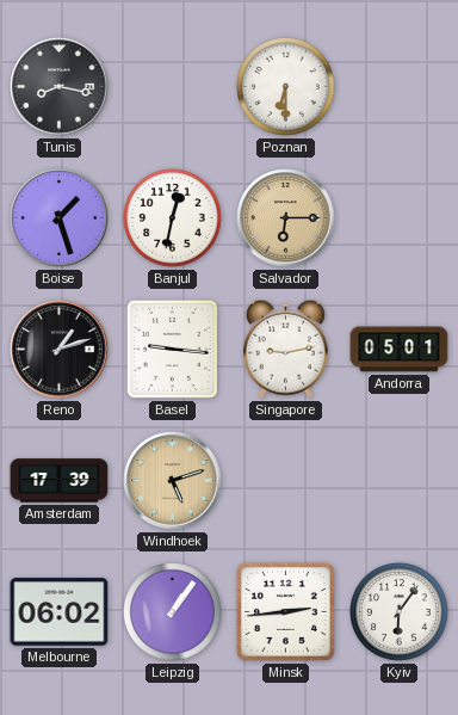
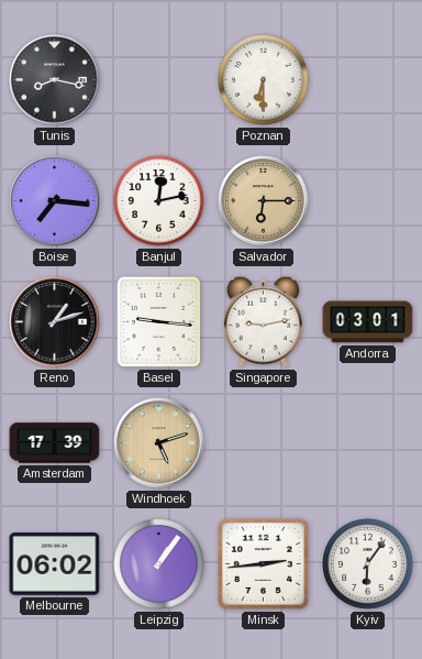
Boise: 1:27 -> 7:16 (55, 201)
Banjul: 12:32 -> 12:13 (159, 201)
Andorra: 05:01 -> 03:01 (368, 322)
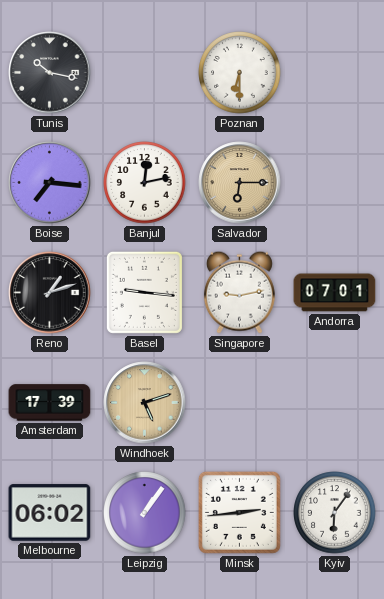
Tunis: 8:17 -> 10:17 (50, 73)
Andorra: 03:01 -> 07:01 (335, 293)
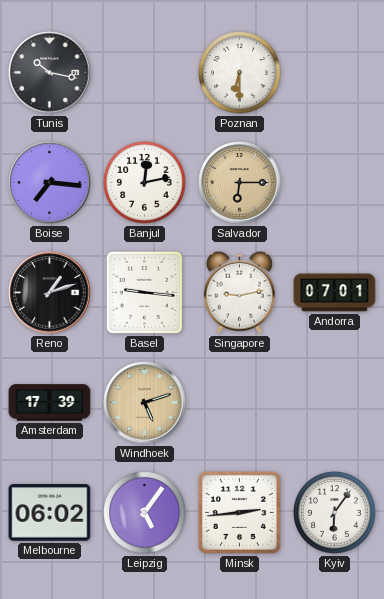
Leipzig: 1:06 -> 5:06 (145, 513)
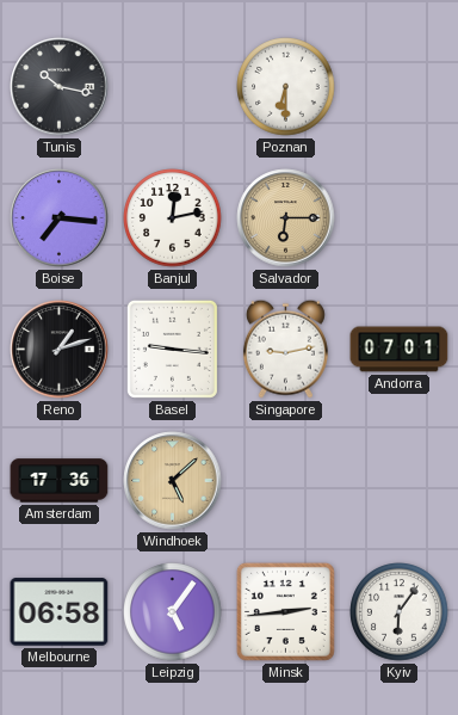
Amsterdam: 17:39 -> 17:36 (60, 481)
Windhoek: 5:12 -> 5:08 (173, 481)
Melbourne: 06:02 -> 06:58 (60, 612)
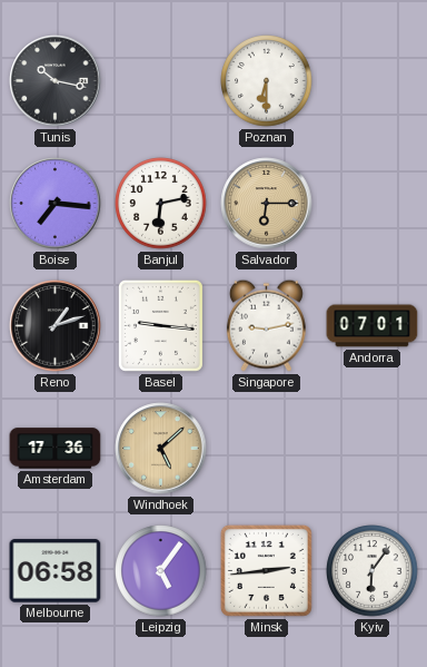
Banjul: 12:13 -> 6:13 (161, 204)
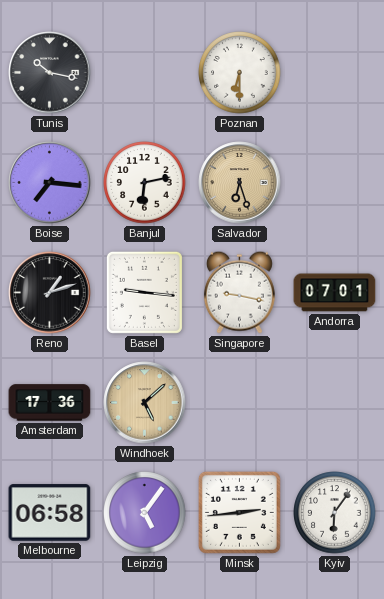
Salvador: 6:15 -> 6:27 (240, 183)
Singapore: 9:13 -> 9:17 (239, 292)
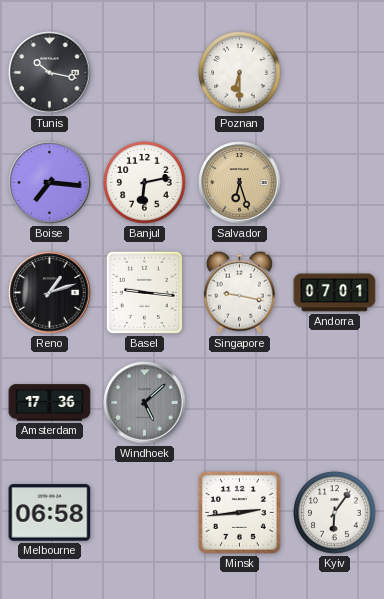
Windhoek dial: champagne -> grey (145, 403)
Leipzig: 5:06 -> none (145, 513)
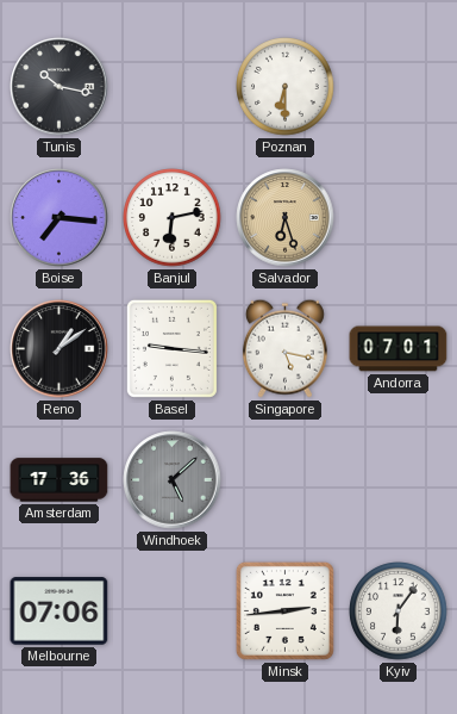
Reno: 1:12 -> 1:09 (60, 349)
Singapore: 9:17 -> 5:17 (284, 348)
Melbourne: 06:58 -> 07:06 (60, 611)
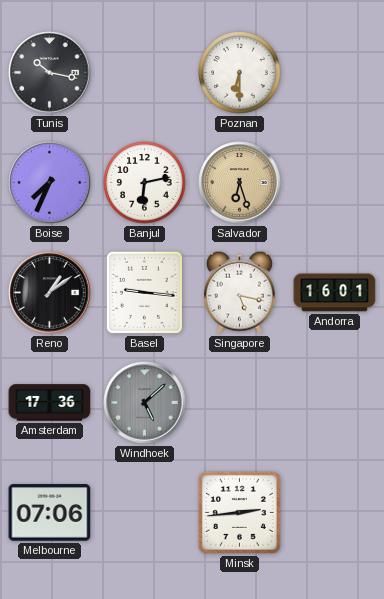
Boise: 7:16 -> 7:34 (50, 183)
Andorra: 07:01 -> 16:01 (335, 293)
Kyiv: 6:06 -> none (399, 611)
